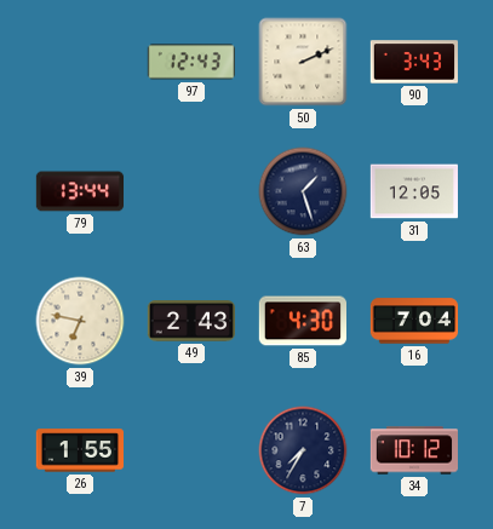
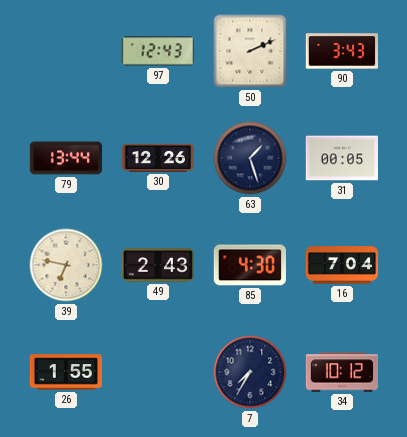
30: none -> 12:26 (158, 158)
31: 12:05 -> 00:05 (341, 158)
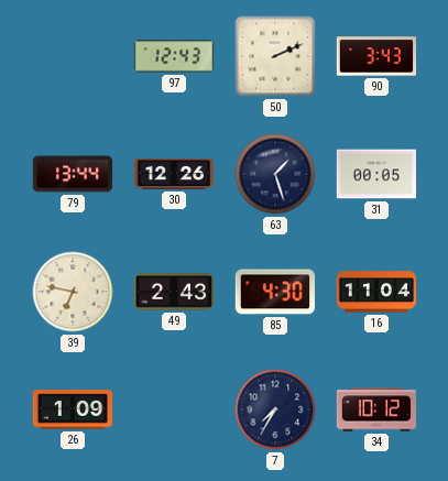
16: 7:04 -> 11:04 (376, 292)
26: 1:55 -> 1:09 (72, 409)
